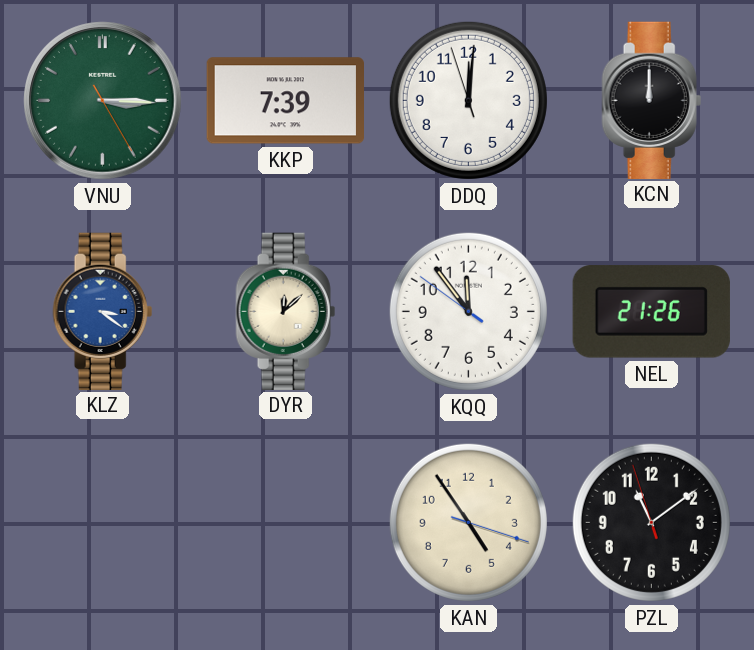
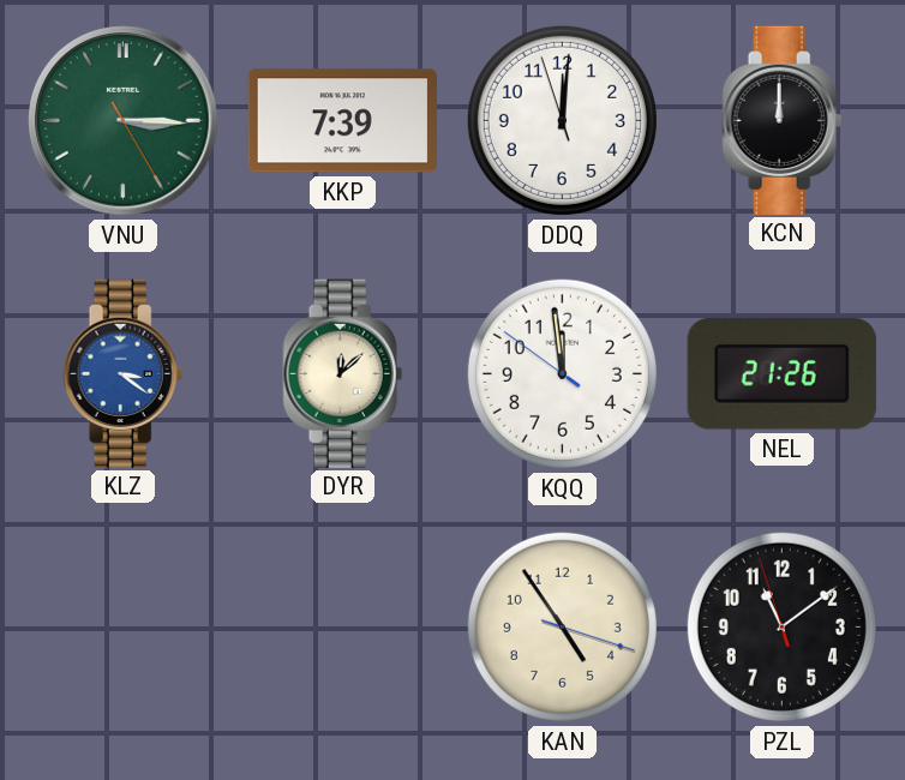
KQQ: 11:53 -> 11:58 (562, 373)
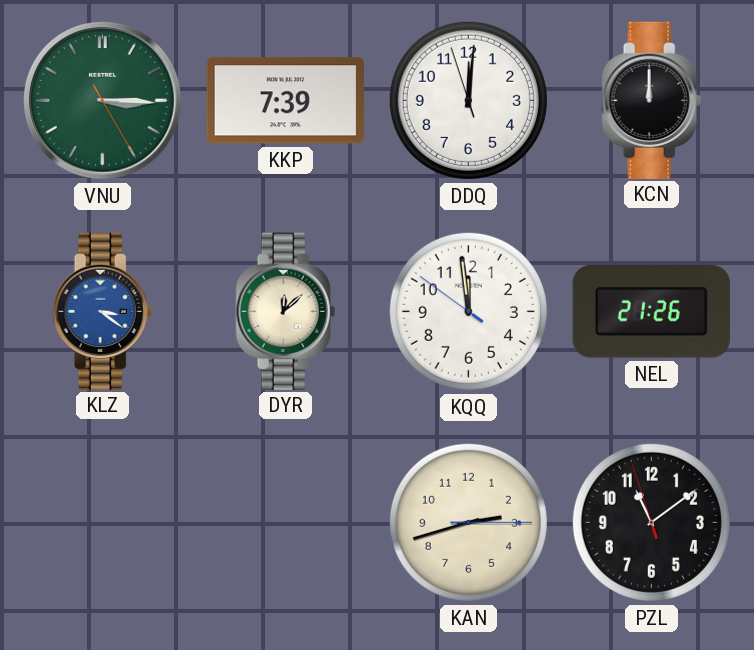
KAN: 4:54 -> 2:42 (468, 522)
